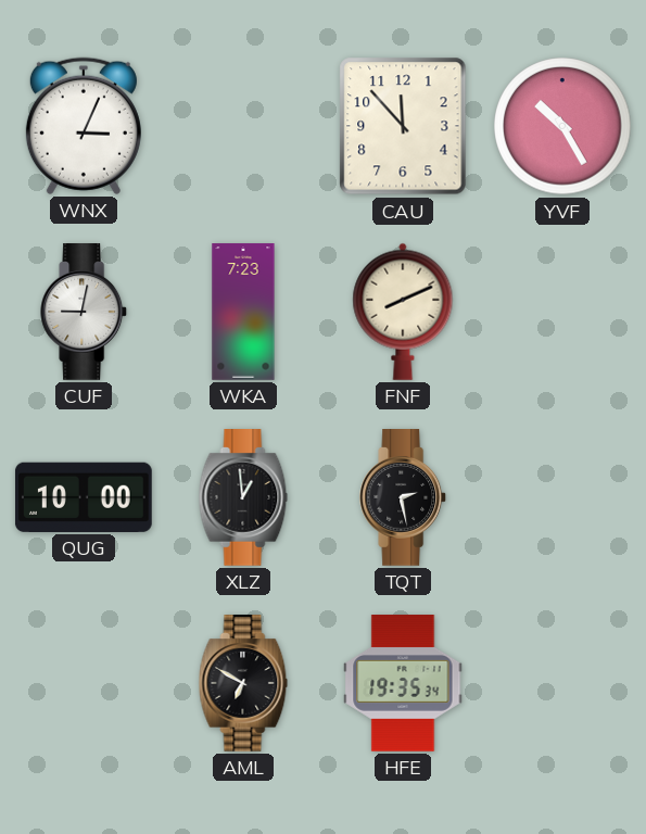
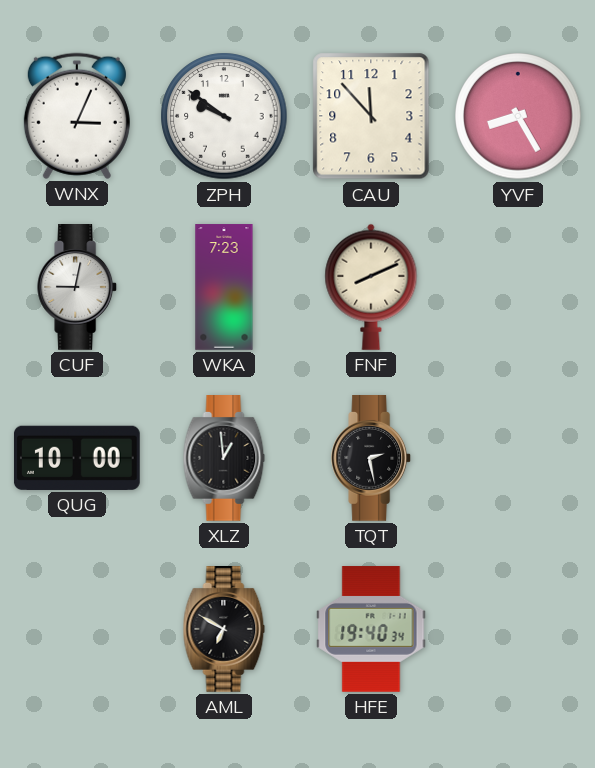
ZPH: none -> 9:51 (224, 116)
YVF: 10:25 -> 8:25 (518, 116)
HFE: 19:35 -> 19:40 (371, 629)
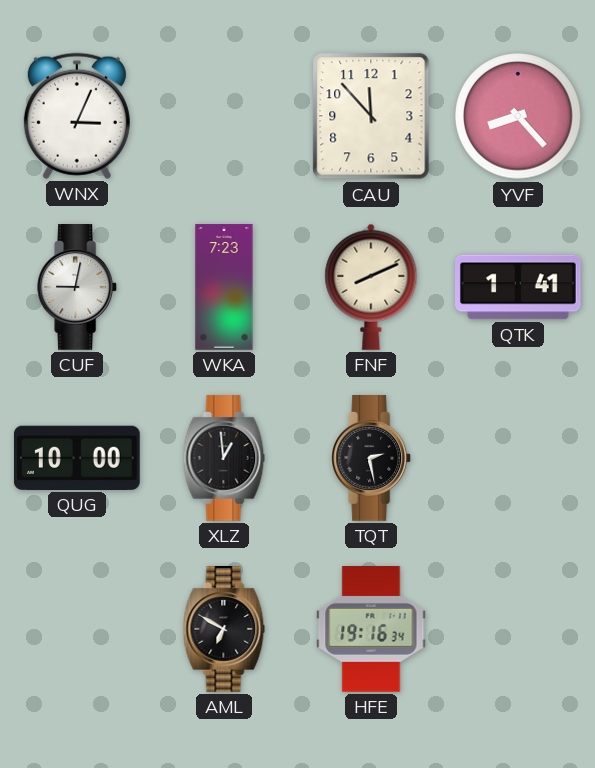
ZPH: 9:51 -> none (224, 116)
YVF: 8:25 -> 8:23 (518, 116)
QTK: none -> 1:41 (519, 287)
HFE: 19:40 -> 19:16 (371, 629)
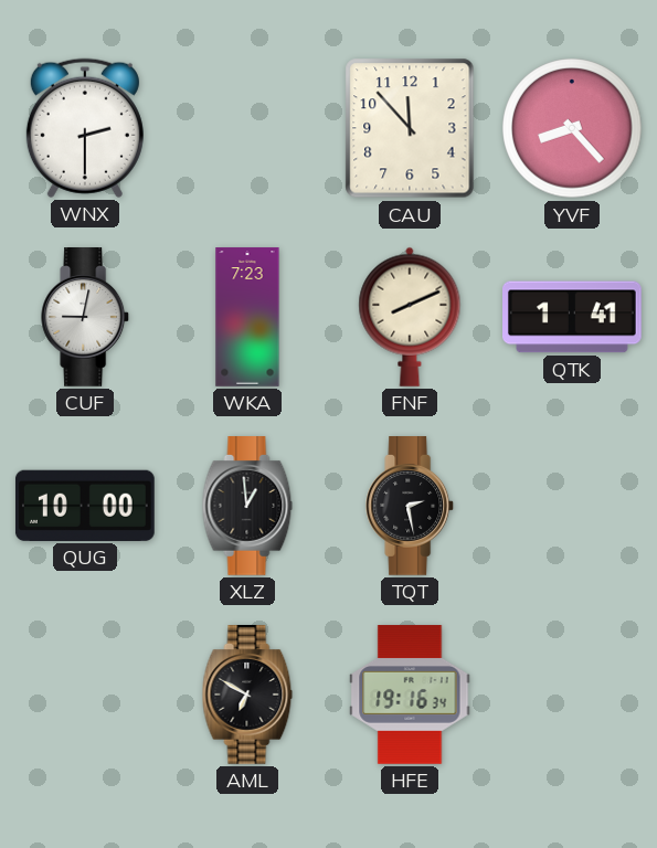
WNX: 3:04 -> 2:30 (85, 128)
